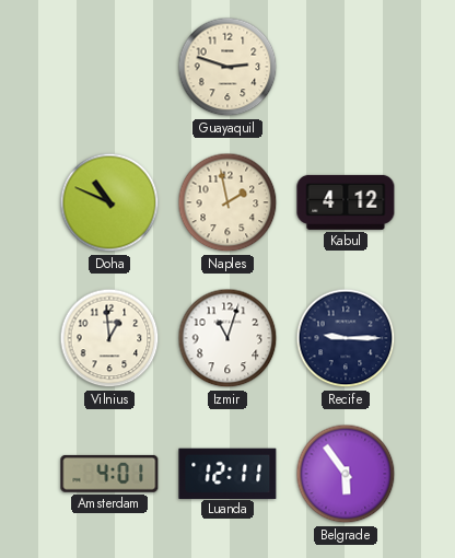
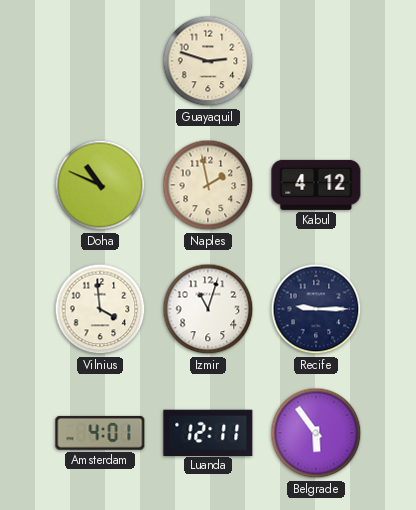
Vilnius: 12:59 -> 3:59 (100, 309)
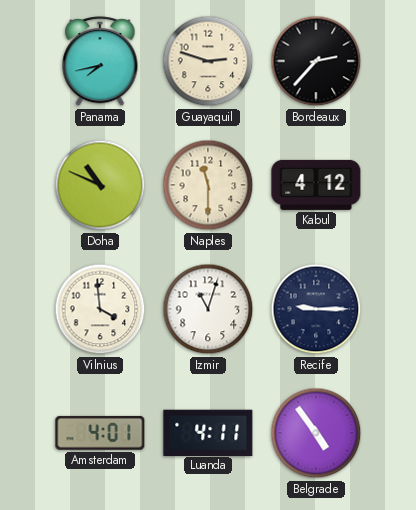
Panama: none -> 7:43 (100, 62)
Bordeaux: none -> 2:37 (316, 61)
Naples: 1:58 -> 11:30 (208, 185)
Luanda: 12:11 -> 4:11 (208, 432)
Belgrade: 5:54 -> 4:54 (316, 433)
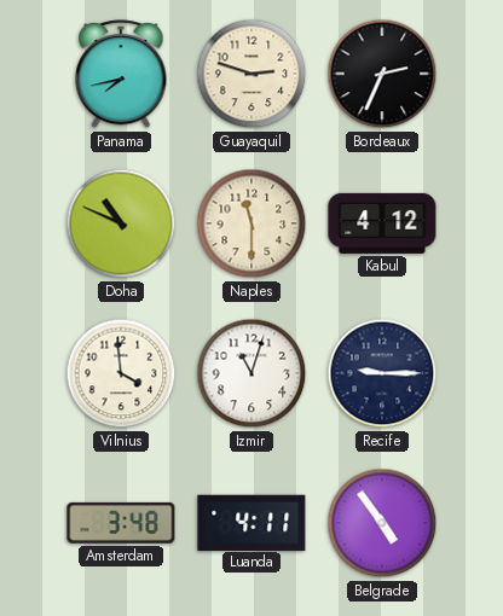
Bordeaux: 2:37 -> 2:34 (382, 74)
Amsterdam: 4:01 -> 3:48 (121, 523)
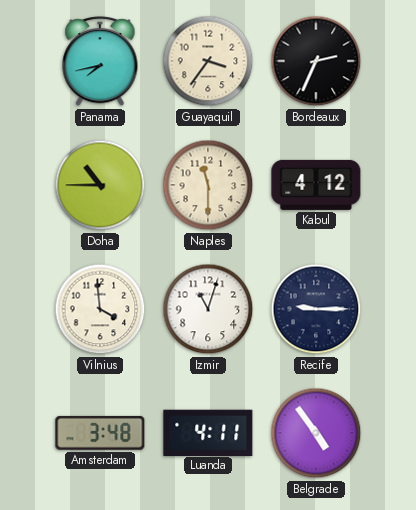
Guayaquil: 2:48 -> 3:36 (208, 61)
Doha: 10:49 -> 10:45 (100, 185)
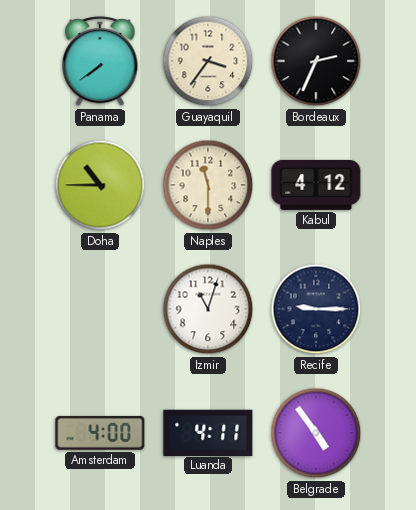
Panama: 7:43 -> 7:39 (100, 62)
Vilnius: 3:59 -> none (100, 309)
Amsterdam: 3:48 -> 4:00 (100, 433)
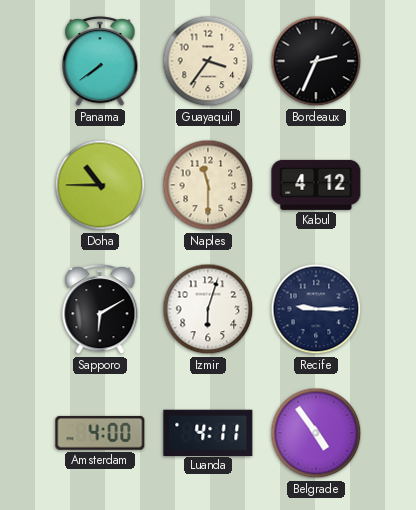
Sapporo: none -> 6:10 (100, 310)
Izmir: 11:03 -> 6:03 (208, 309)
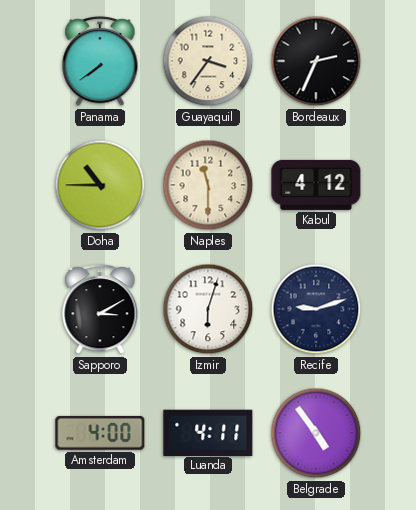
Sapporo: 6:10 -> 3:10 (100, 310)
Recife: 9:15 -> 9:12 (316, 309)
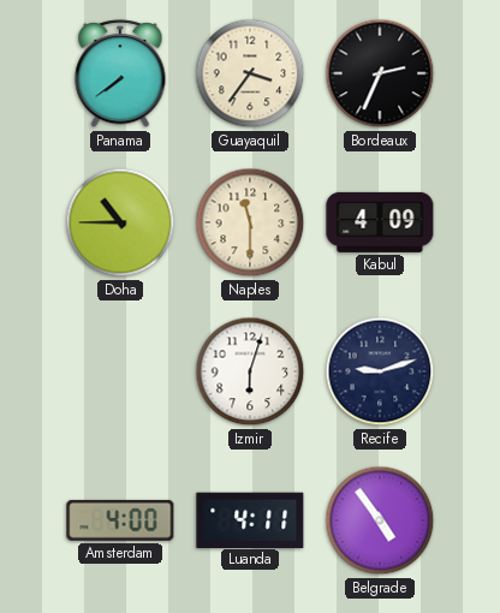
Kabul: 4:12 -> 4:09 (380, 222)
Sapporo: 3:10 -> none (100, 310)
